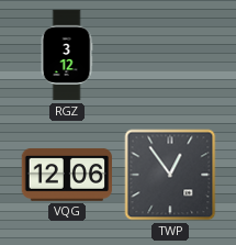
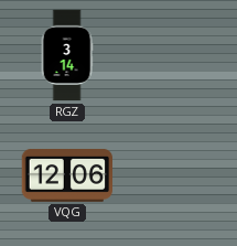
RGZ: 3:12 -> 3:14 (67, 55)
TWP: 12:54 -> none (170, 175)
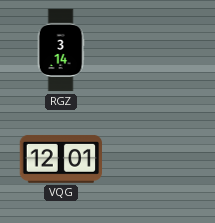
VQG: 12:06 -> 12:01 (61, 159)
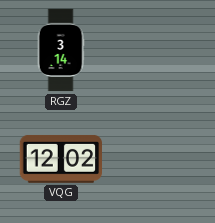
VQG: 12:01 -> 12:02 (61, 159)
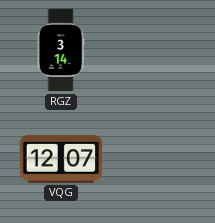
VQG: 12:02 -> 12:07 (61, 159)
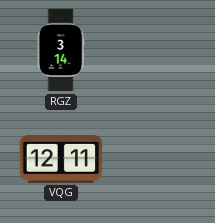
VQG: 12:07 -> 12:11 (61, 159)
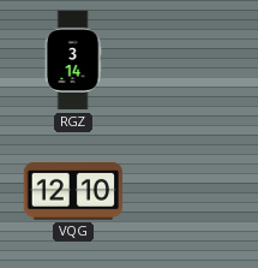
VQG: 12:11 -> 12:10 (73, 191)
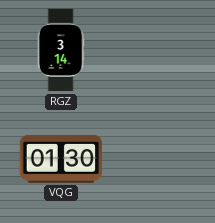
VQG: 12:10 -> 01:30 (61, 159)
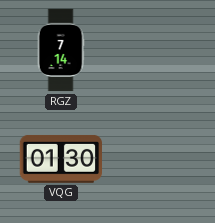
RGZ: 3:14 -> 7:14 (61, 50)
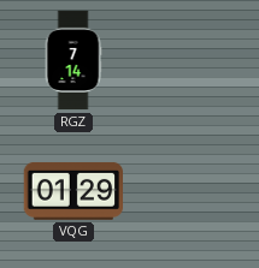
VQG: 01:30 -> 01:29 (73, 191)
